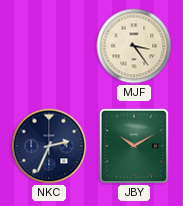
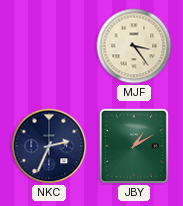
JBY: 10:10 -> 1:10 (134, 146)
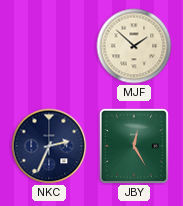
MJF: 3:24 -> 1:52 (134, 46)
JBY: 1:10 -> 12:25 (134, 146)
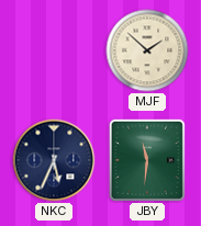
NKC: 2:34 -> 5:34 (54, 160)
JBY: 12:25 -> 11:31 (147, 160)
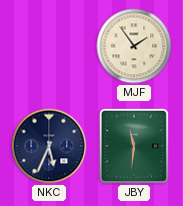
MJF: 1:52 -> 1:54 (134, 46)
